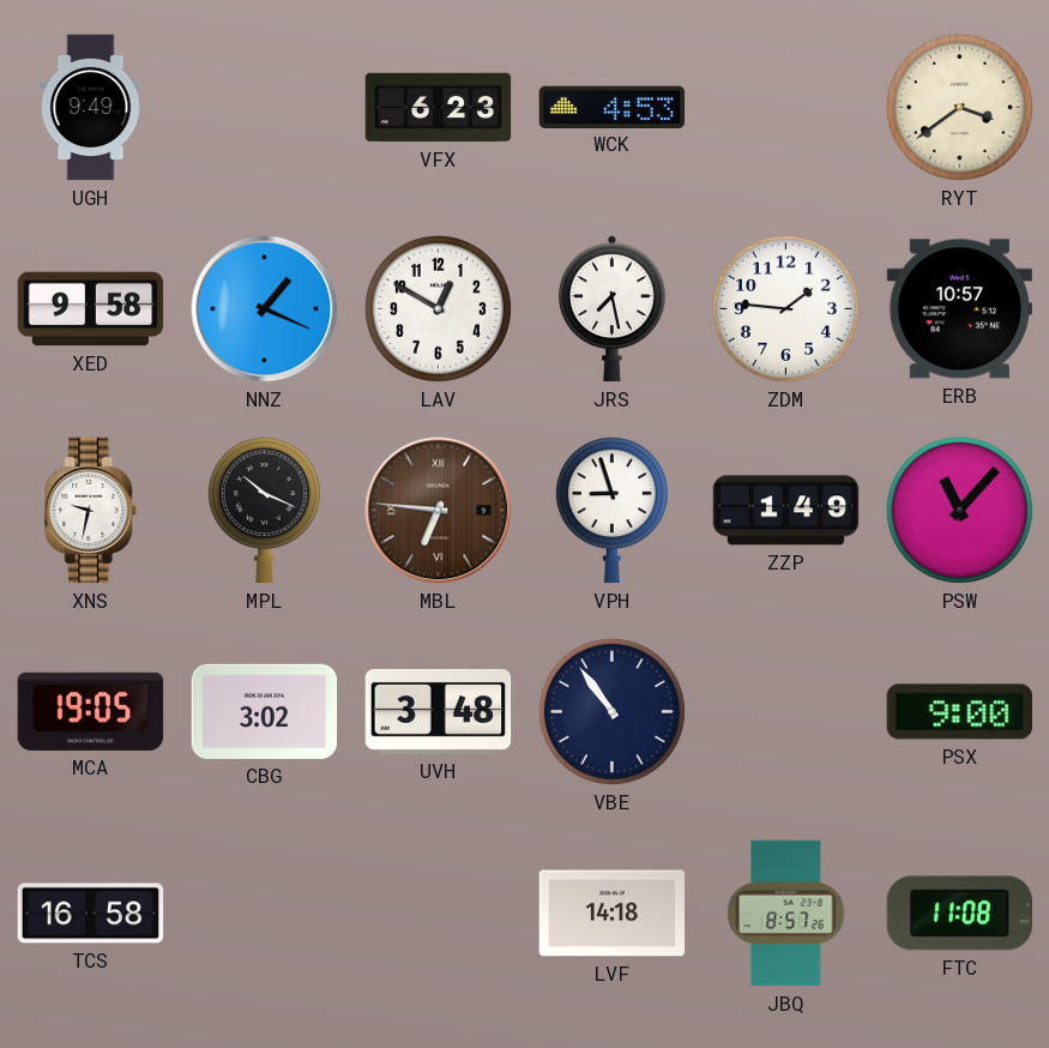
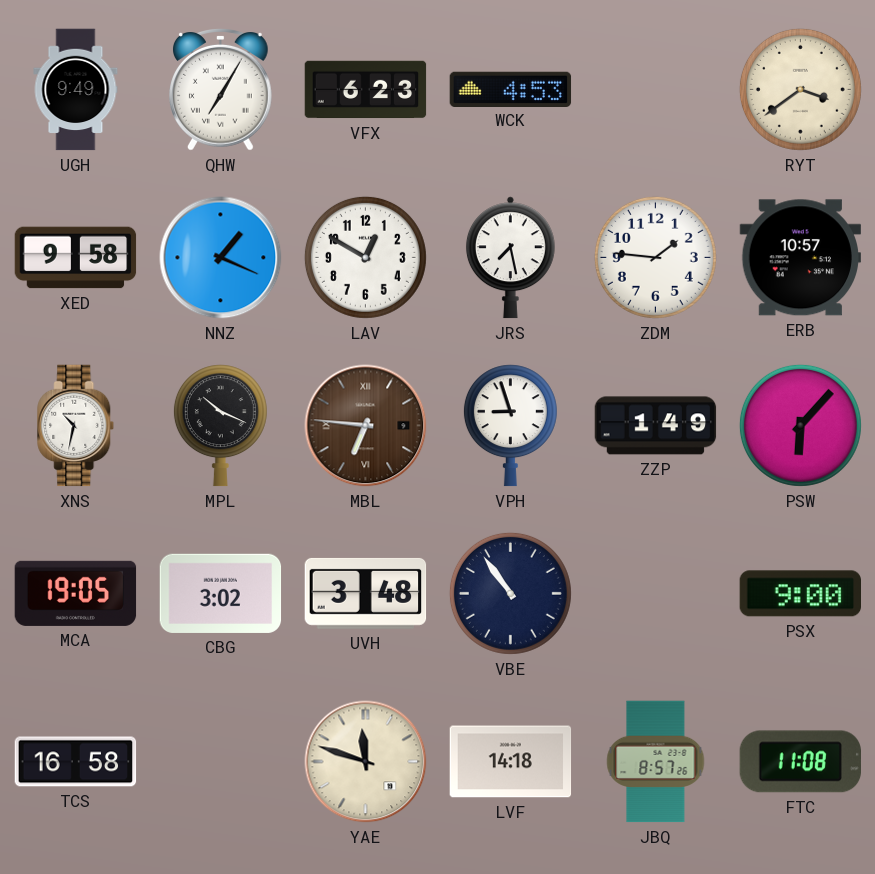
QHW: none -> 7:05 (221, 90)
XNS: 9:32 -> 10:32 (76, 426)
PSW: 11:07 -> 6:07 (800, 425)
YAE: none -> 11:48 (366, 762)
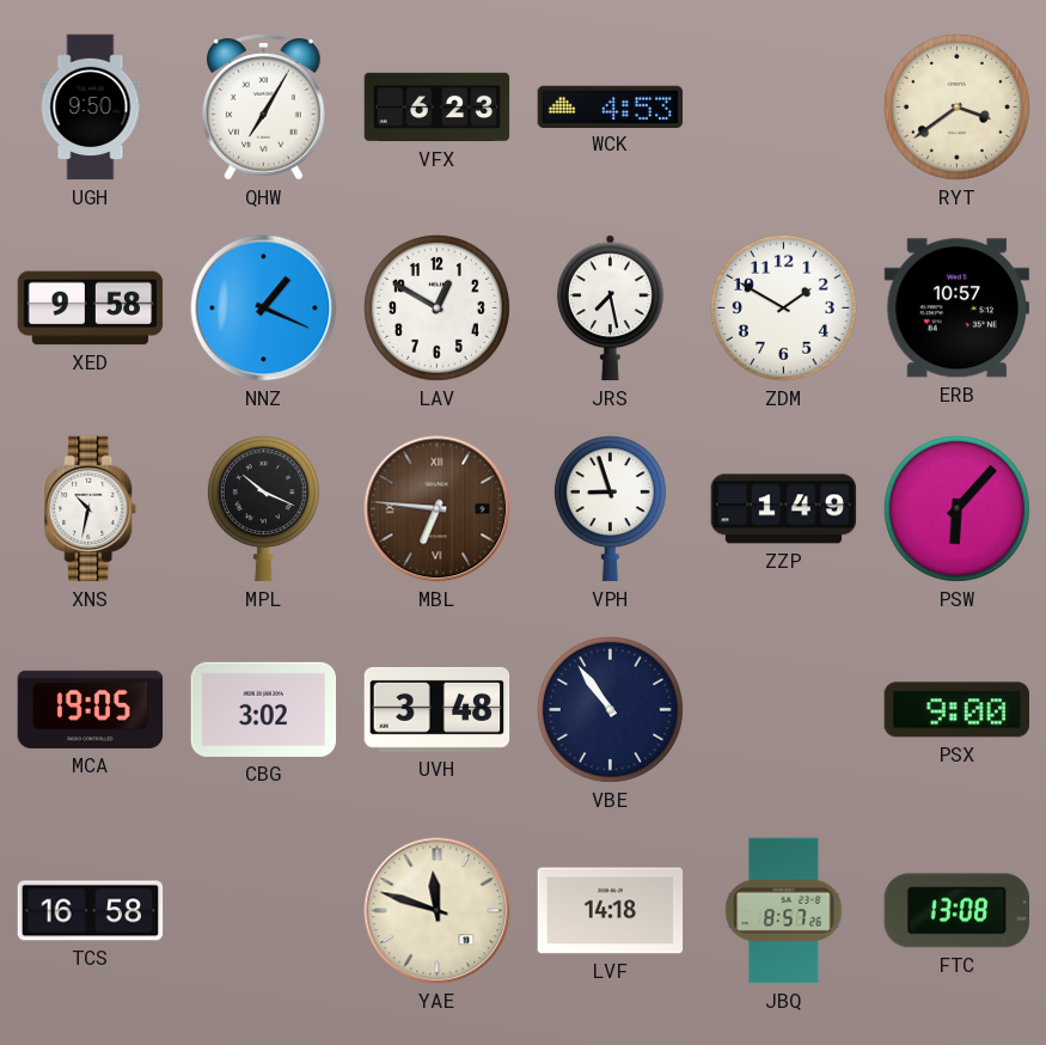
UGH: 9:49 -> 9:50 (91, 108)
ZDM: 1:46 -> 1:50 (783, 307)
FTC: 11:08 -> 13:08 (958, 911)
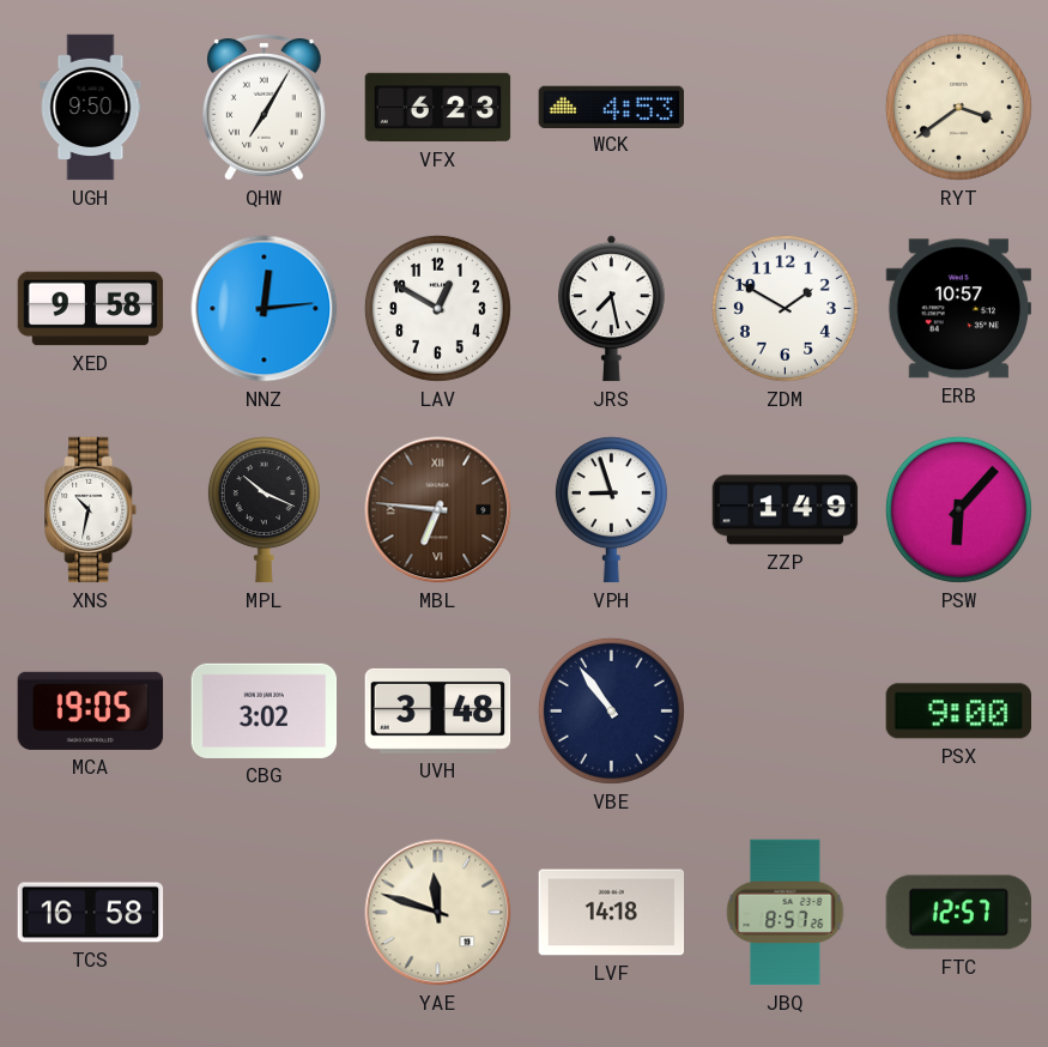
NNZ: 1:19 -> 12:14 (265, 309)
FTC: 13:08 -> 12:57 (959, 913)
